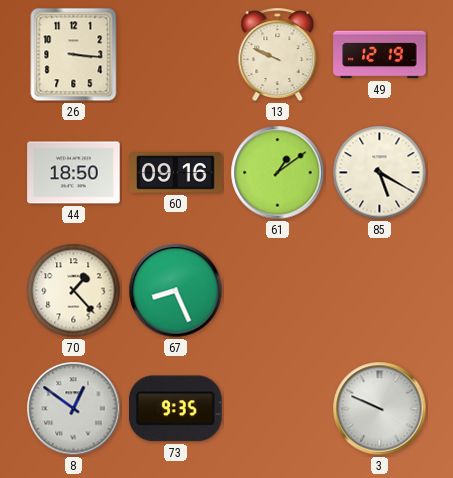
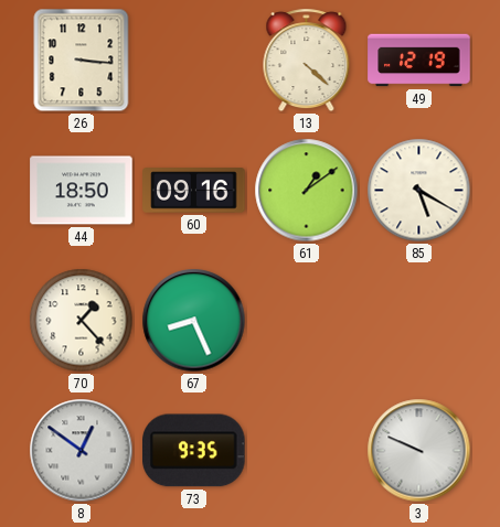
13: 9:49 -> 4:22 (307, 61)
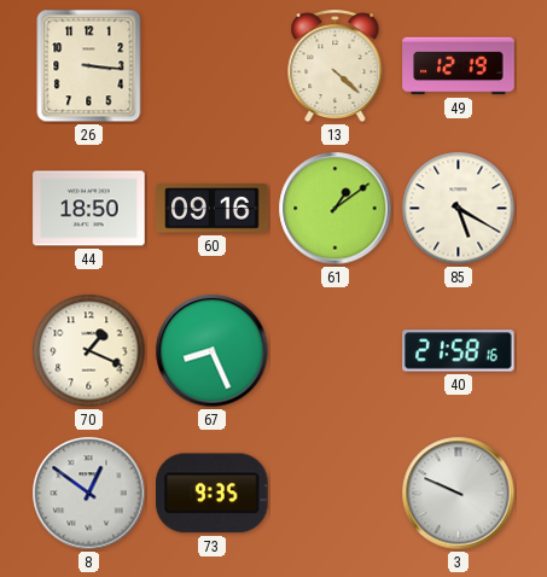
70: 1:23 -> 1:19 (89, 351)
40: none -> 21:58 (459, 351)
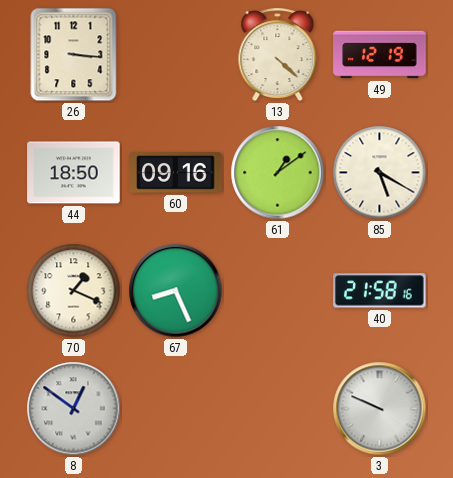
73: 9:35 -> none (213, 494)
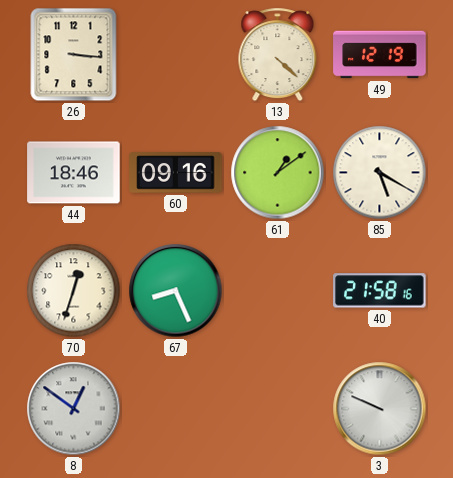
44: 18:50 -> 18:46 (74, 173)
70: 1:19 -> 12:33 (74, 291)
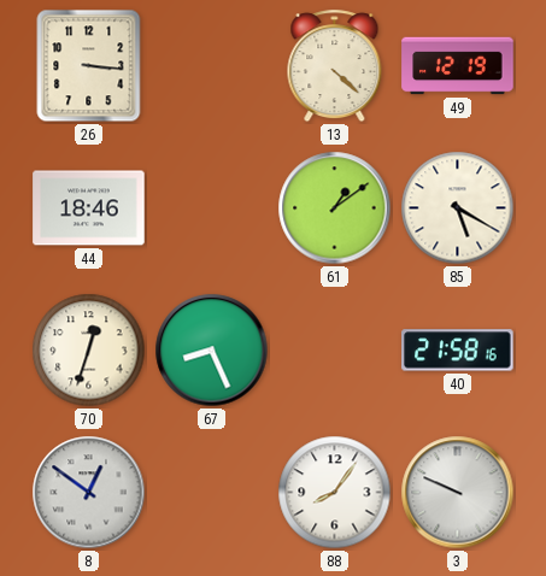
60: 09:16 -> none (176, 173)
88: none -> 8:06 (335, 493)
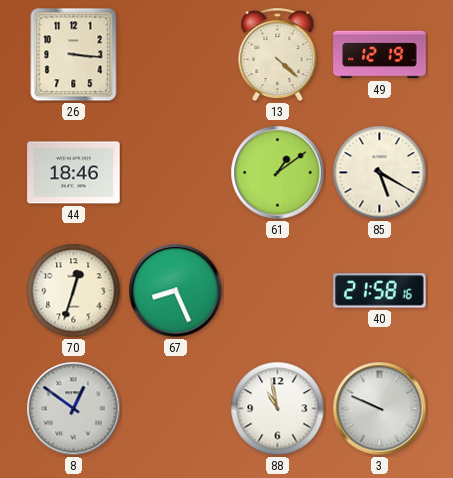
88: 8:06 -> 10:58 (278, 409)
